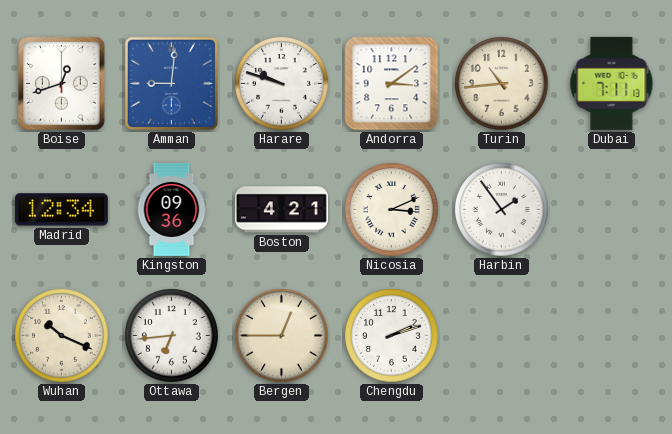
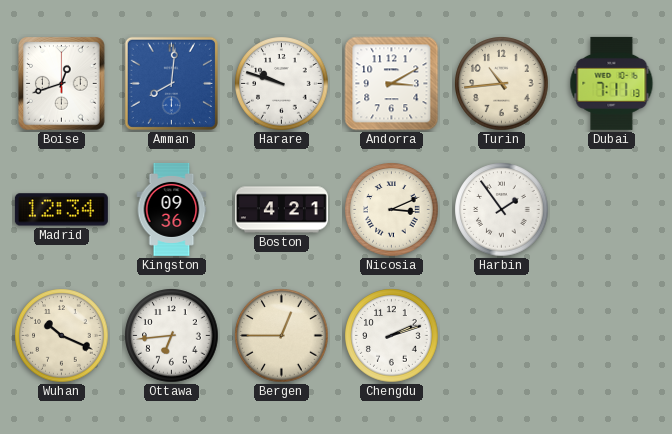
Amman: 9:01 -> 8:01 (171, 83)
Andorra: 3:09 -> 3:10 (392, 84)
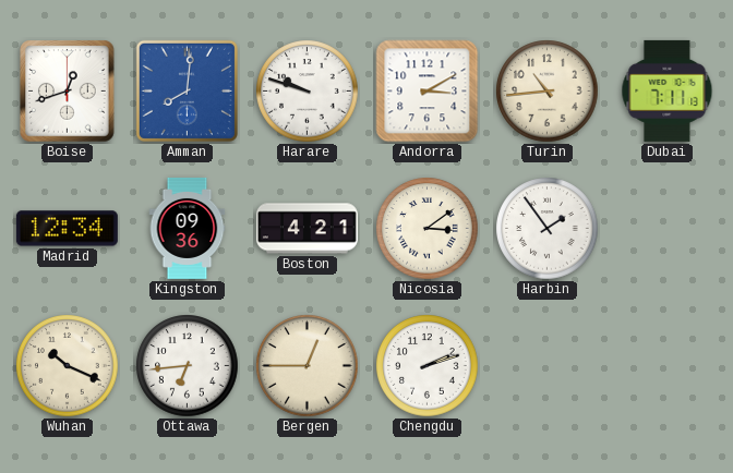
Nicosia: 3:11 -> 3:09 (428, 229)
